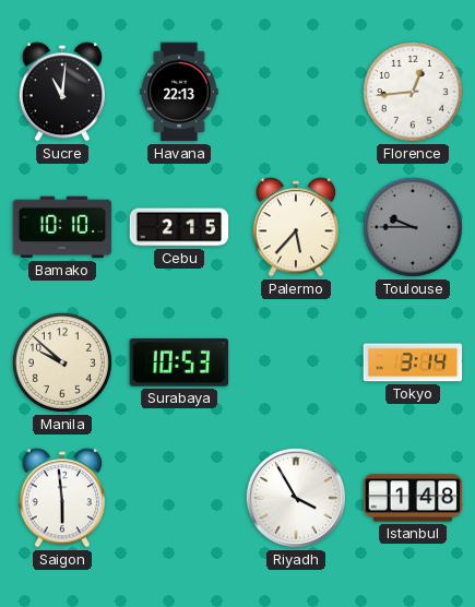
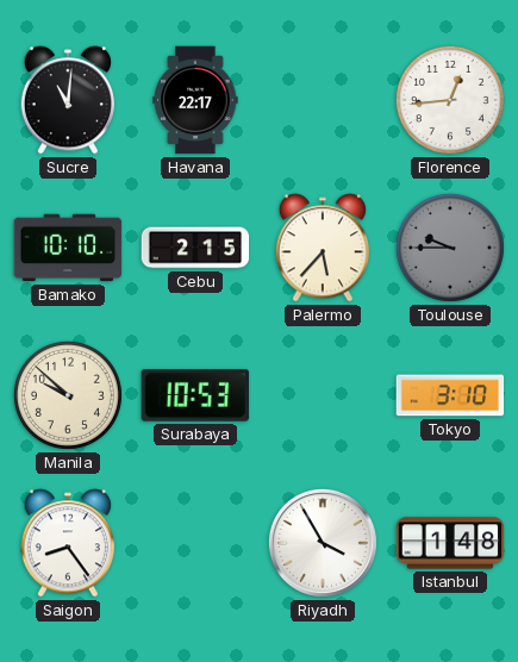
Havana: 22:13 -> 22:17 (195, 100)
Tokyo: 3:14 -> 3:10 (450, 395)
Saigon: 5:59 -> 8:24 (68, 543)
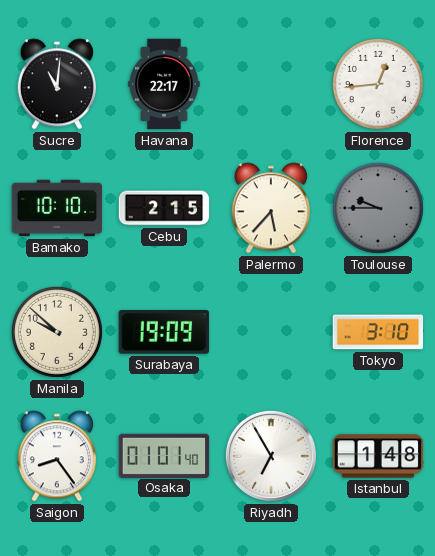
Surabaya: 10:53 -> 19:09 (163, 332)
Osaka: none -> 01:01 (164, 455)
Riyadh: 3:55 -> 6:55 (271, 456)
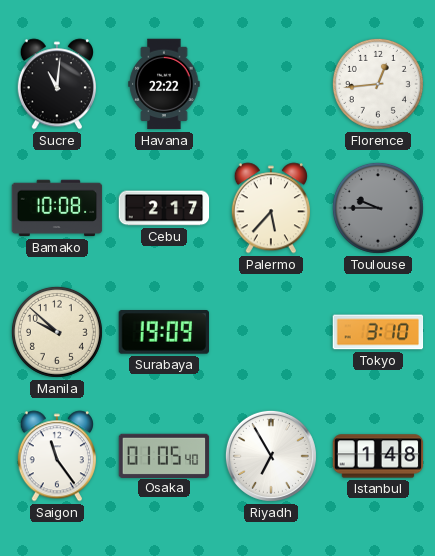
Havana: 22:17 -> 22:22 (164, 84)
Bamako: 10:10 -> 10:08 (57, 208)
Cebu: 2:15 -> 2:17 (164, 208)
Saigon: 8:24 -> 11:24 (57, 456)
Osaka: 01:01 -> 01:05 (164, 455)
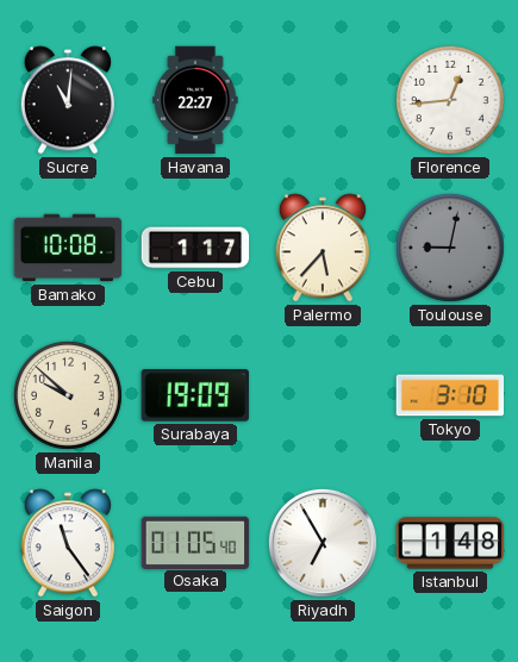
Havana: 22:22 -> 22:27 (195, 100)
Cebu: 2:17 -> 1:17 (195, 248)
Toulouse: 9:45 -> 9:02 (450, 248)
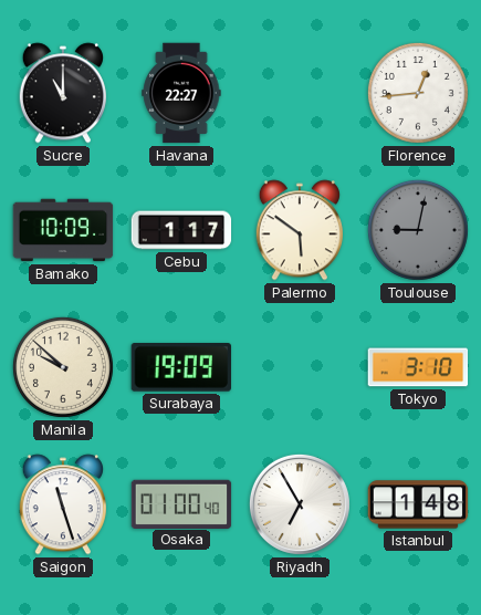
Sucre: 11:01 -> 11:00 (63, 93)
Bamako: 10:08 -> 10:09 (63, 230)
Palermo: 5:37 -> 5:51 (300, 230)
Saigon: 11:24 -> 11:27 (63, 504)
Osaka: 01:05 -> 01:00 (181, 503)
